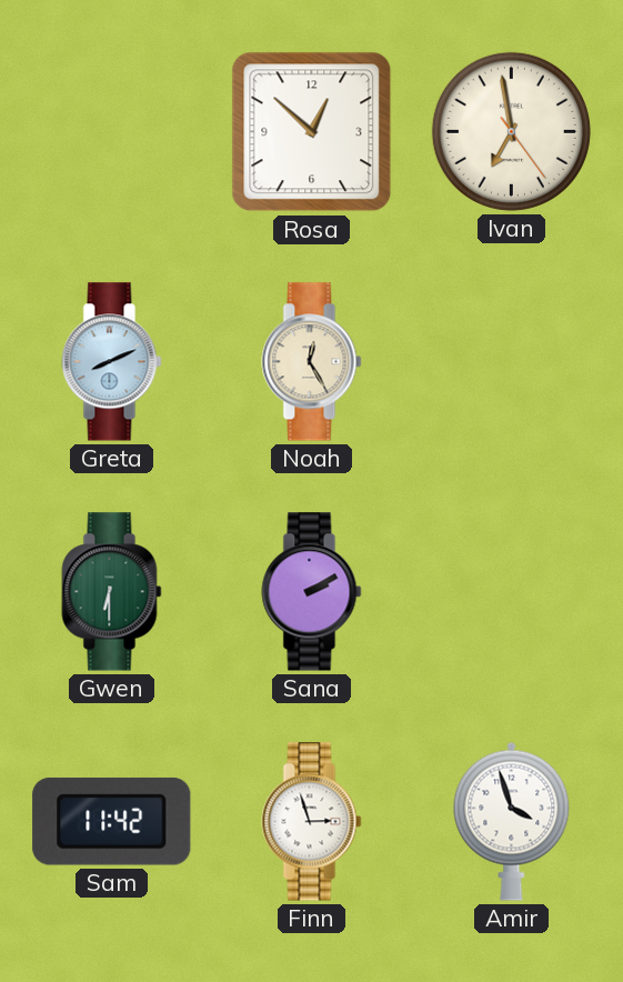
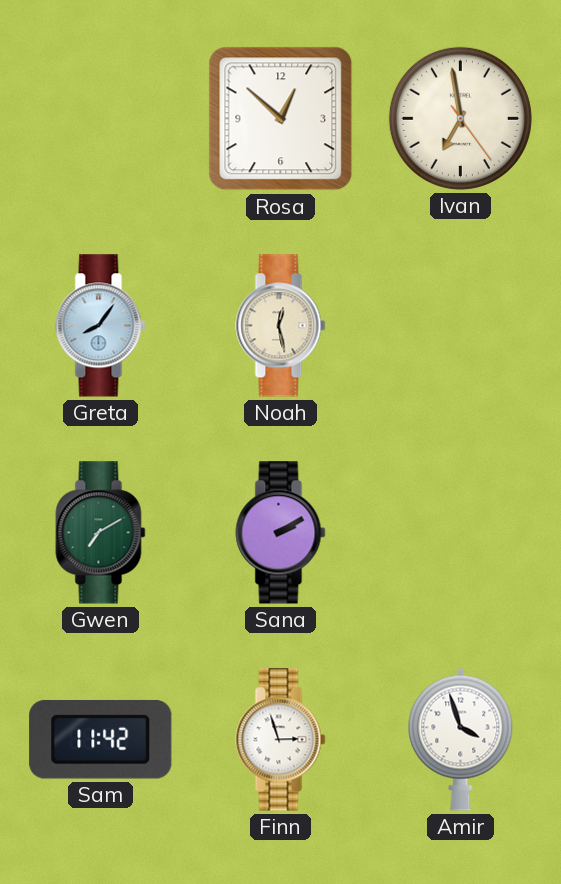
Greta: 8:11 -> 8:06 (101, 326)
Noah: 12:25 -> 12:28 (281, 326)
Gwen: 6:30 -> 7:10 (101, 533)
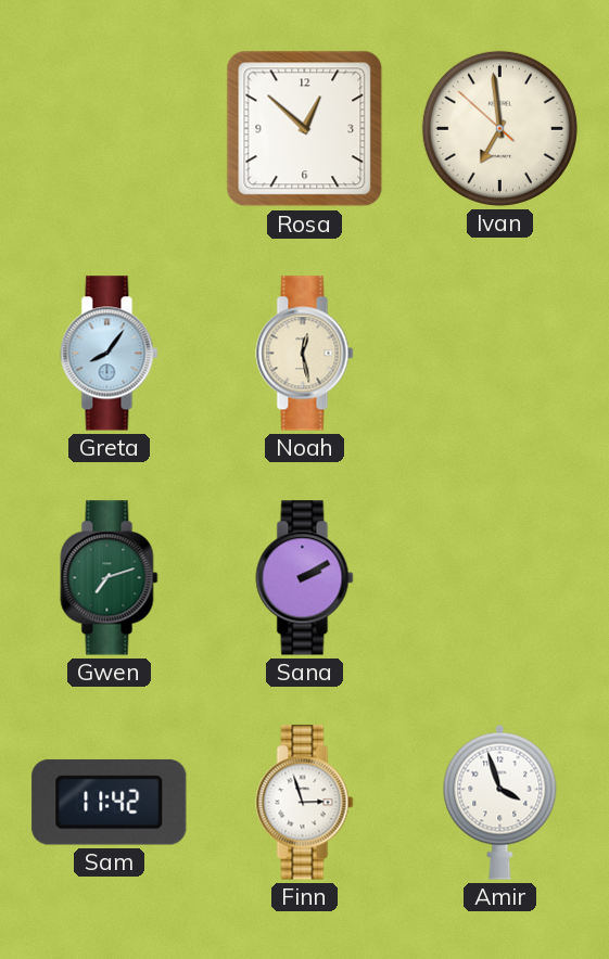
Ivan: 6:58:24 -> 6:58:52 (499, 128)
Gwen: 7:10 -> 7:12 (110, 578)
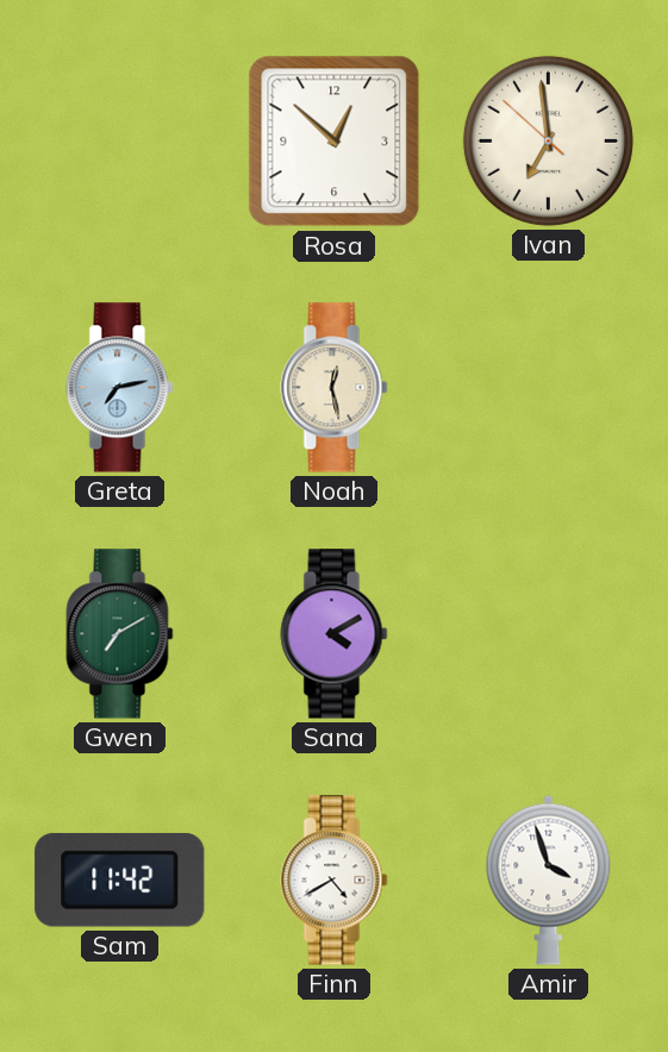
Greta: 8:06 -> 7:13 (120, 388)
Gwen: 7:12 -> 7:10 (120, 634)
Sana: 2:10 -> 4:10 (335, 634)
Finn: 2:57 -> 4:40 (335, 881)
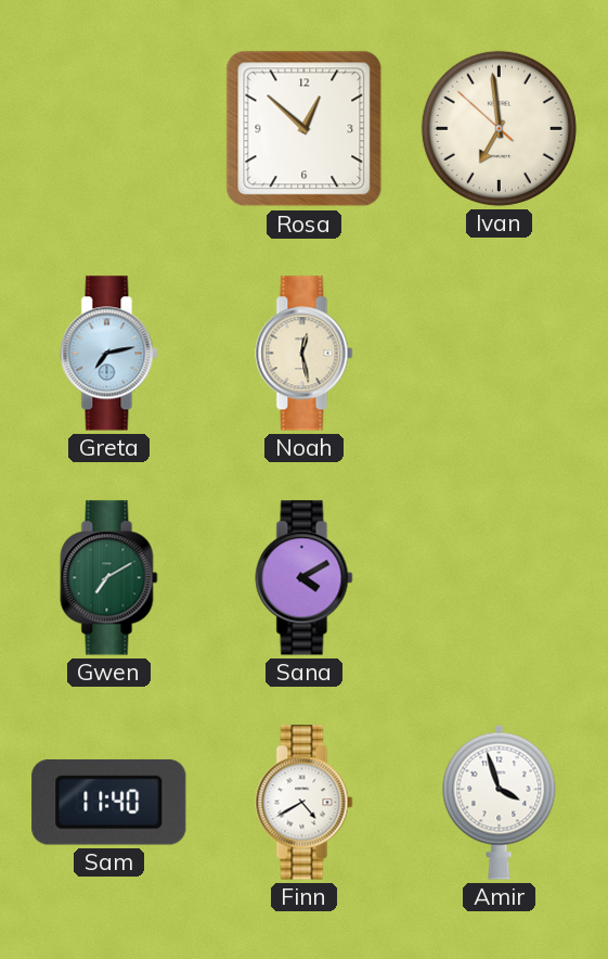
Sam: 11:42 -> 11:40 (109, 803)
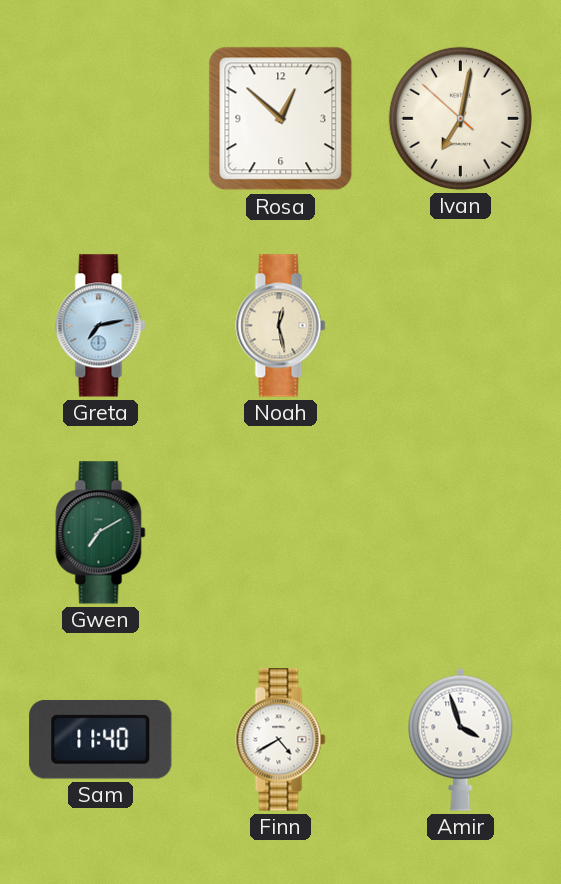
Ivan: 6:58 -> 7:01 (460, 118)
Sana: 4:10 -> none (305, 578)
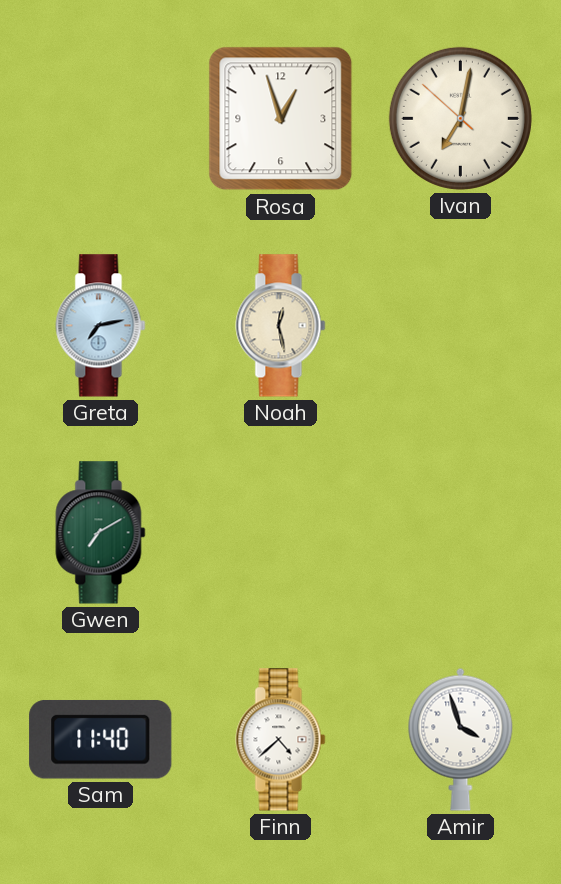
Rosa: 12:52 -> 12:57 (281, 119)
Finn: 4:40 -> 4:38 (281, 740)
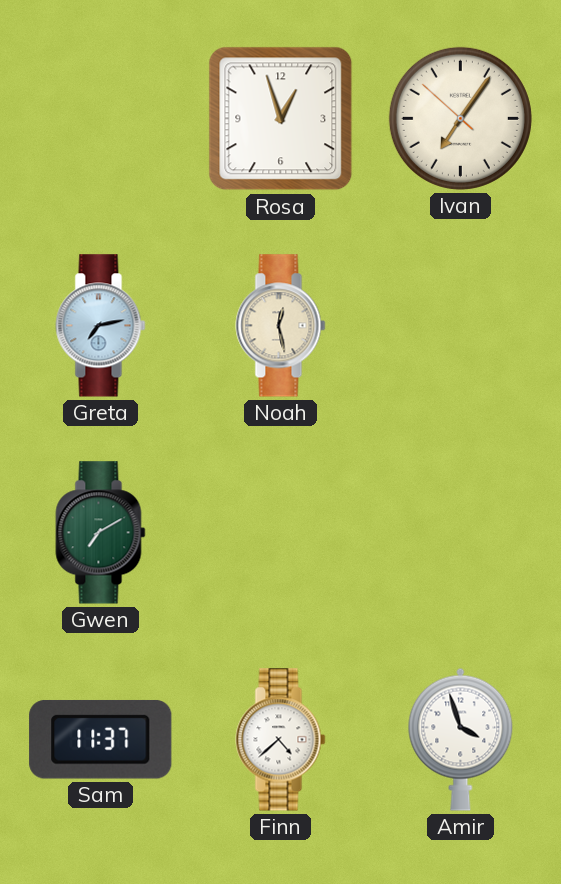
Ivan: 7:01 -> 7:05 (460, 118)
Sam: 11:40 -> 11:37 (101, 740)
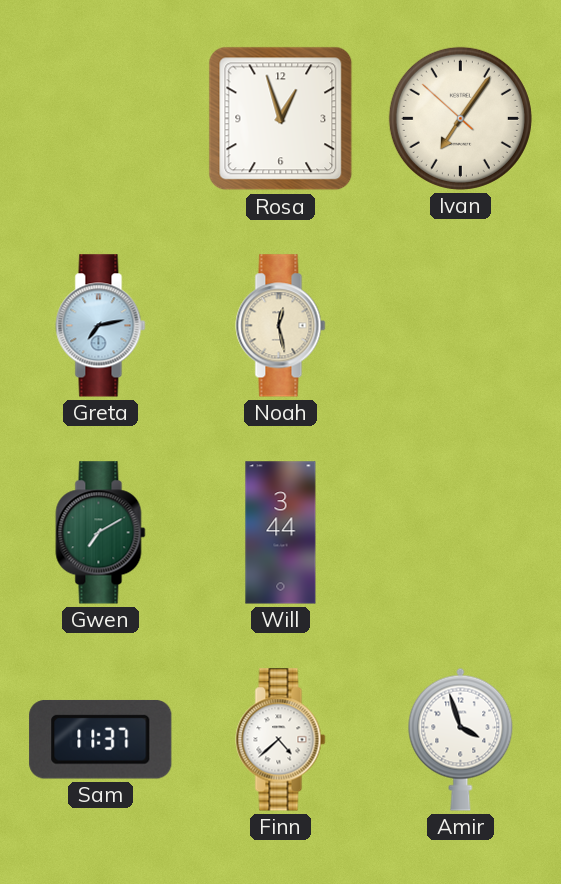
Will: none -> 3:44 (281, 533)
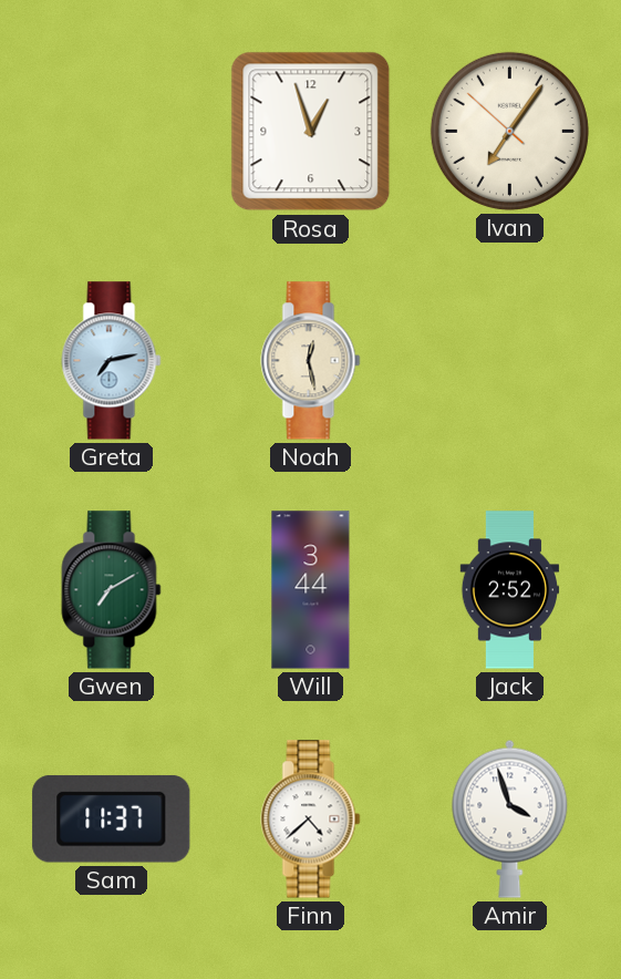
Jack: none -> 2:52 (510, 590)
